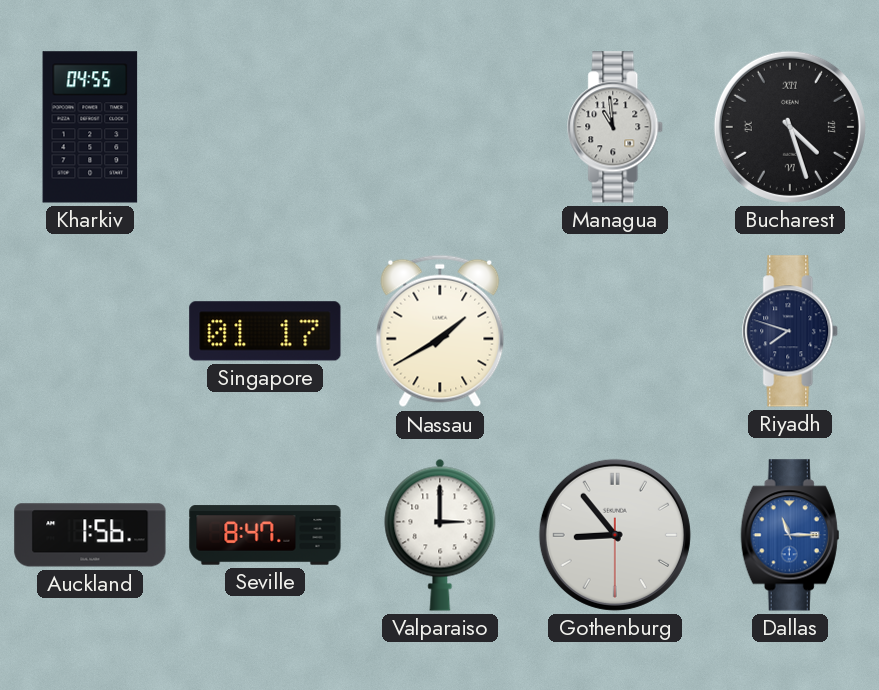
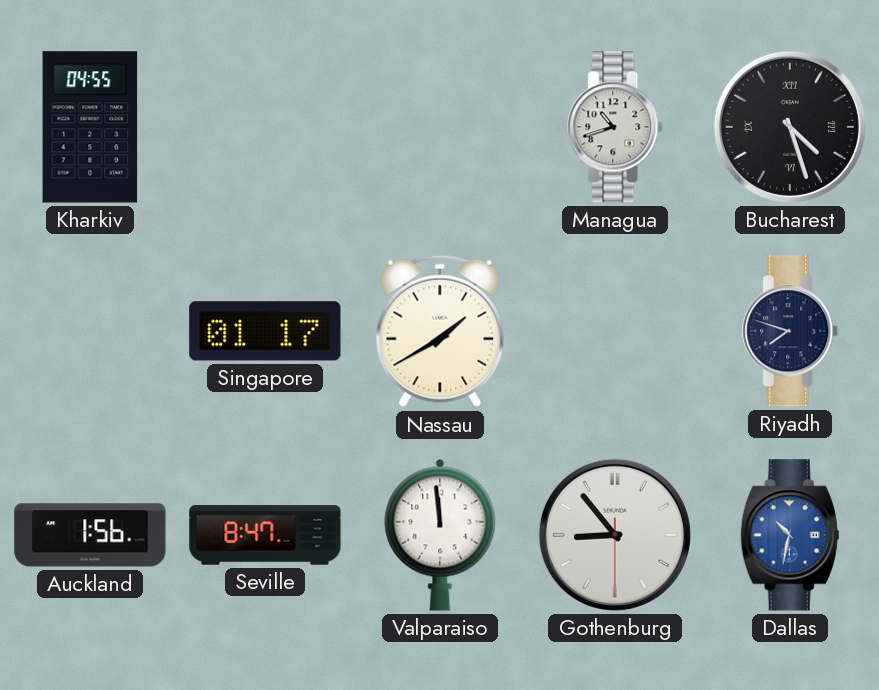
Managua: 10:59 -> 10:42 (616, 127)
Valparaiso: 3:00 -> 11:59 (440, 535)
Dallas: 11:15 -> 10:32 (790, 535)
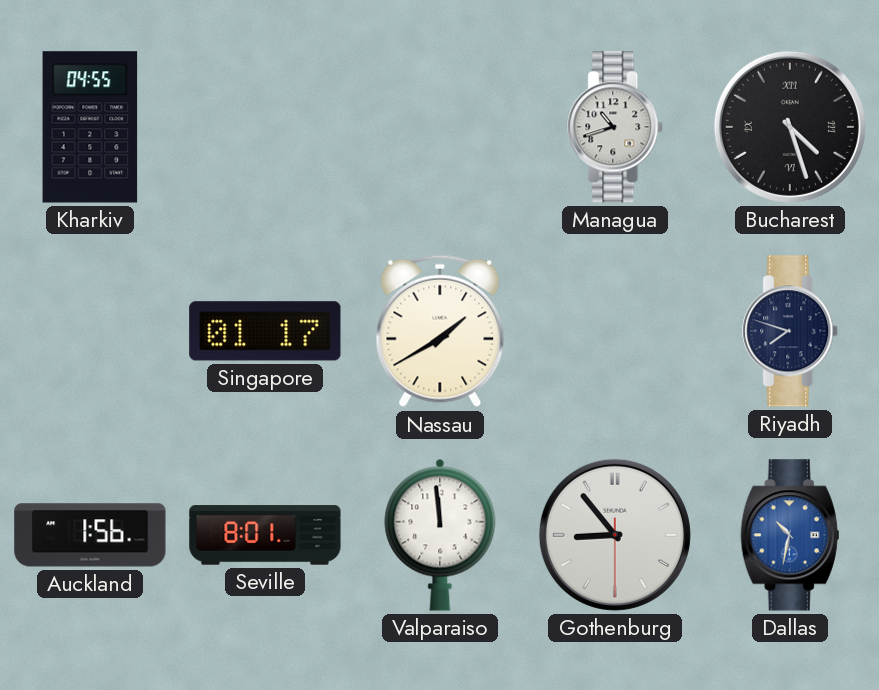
Seville: 8:47 -> 8:01 (265, 535)
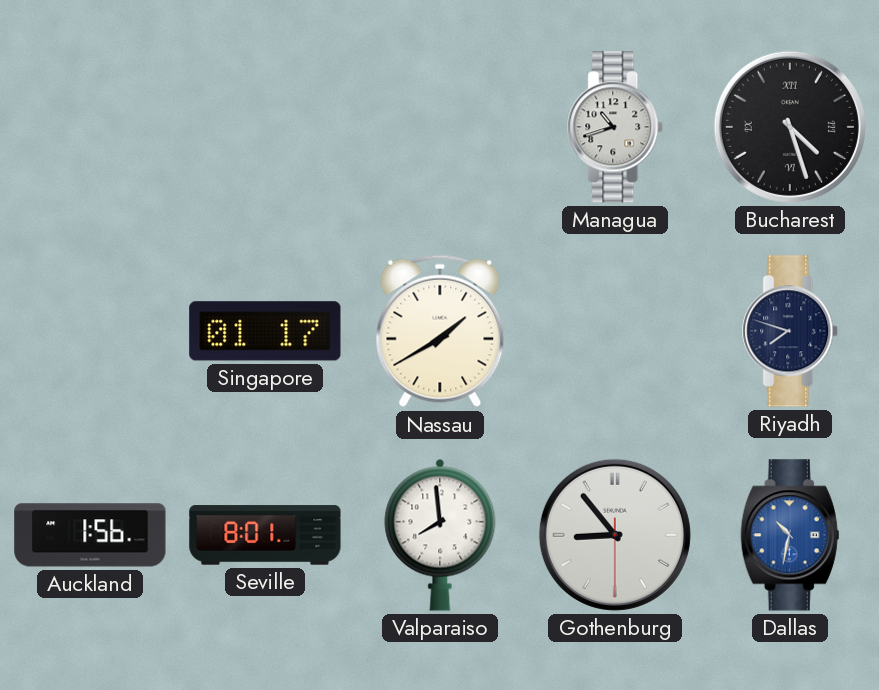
Kharkiv: 04:55 -> none (90, 127)
Valparaiso: 11:59 -> 7:59 (440, 535)
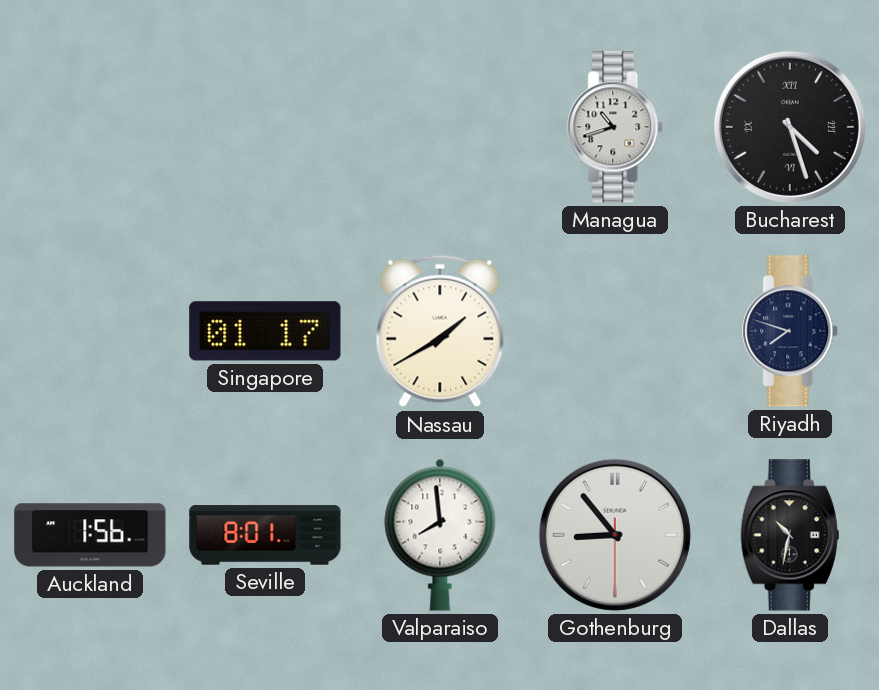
Dallas dial: blue -> black (790, 535)
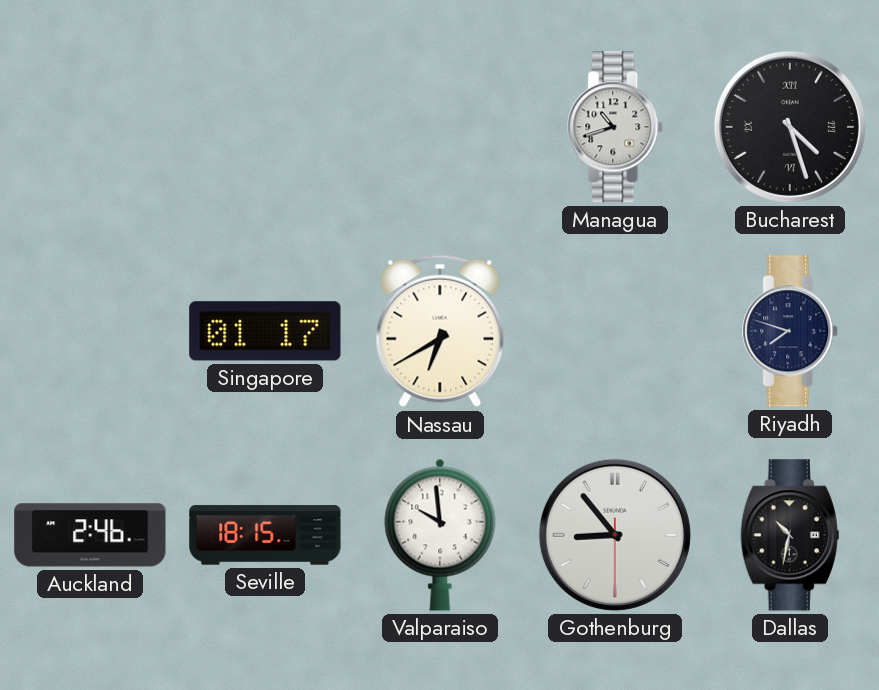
Nassau: 1:40 -> 6:40 (440, 331)
Auckland: 1:56 -> 2:46 (90, 535)
Seville: 8:01 -> 18:15 (265, 535)
Valparaiso: 7:59 -> 9:59 (440, 535)
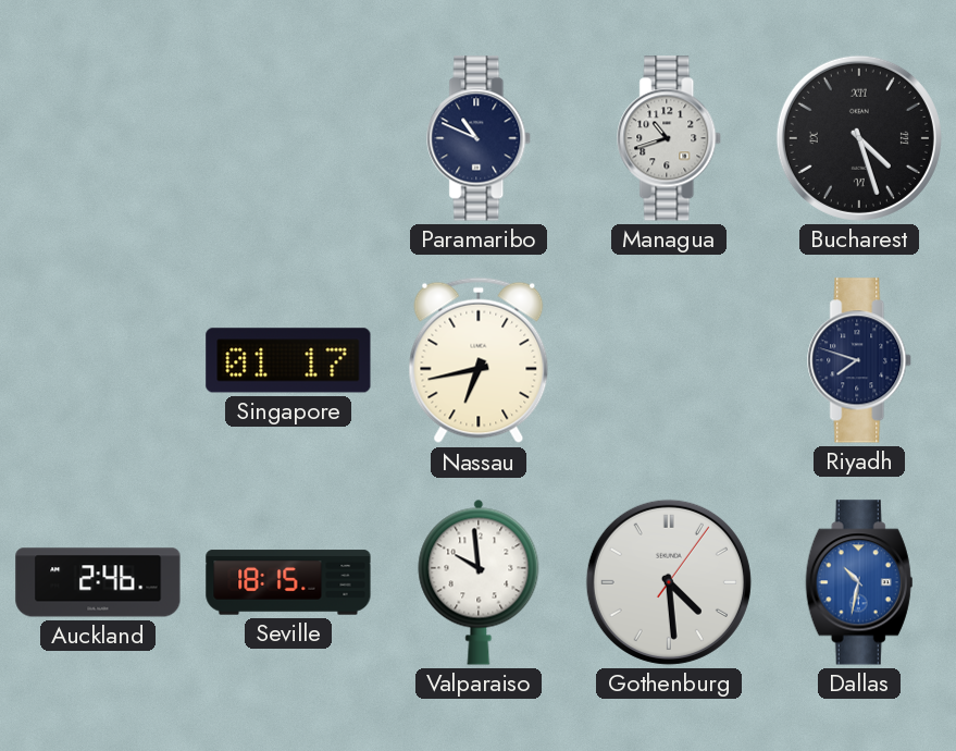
Paramaribo: none -> 10:49 (480, 138)
Nassau: 6:40 -> 6:43 (479, 360)
Gothenburg: 8:53 -> 4:29 (669, 582)
Dallas dial: black -> blue (859, 582)
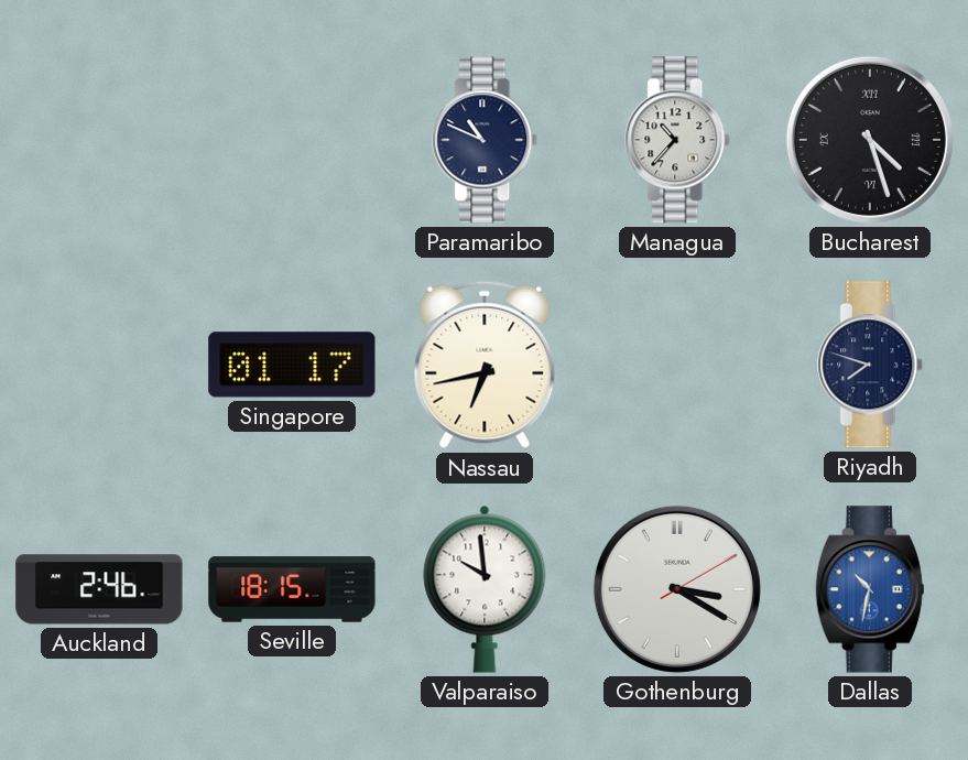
Managua: 10:42 -> 10:37 (678, 140)
Gothenburg: 4:29 -> 3:20 (677, 589)
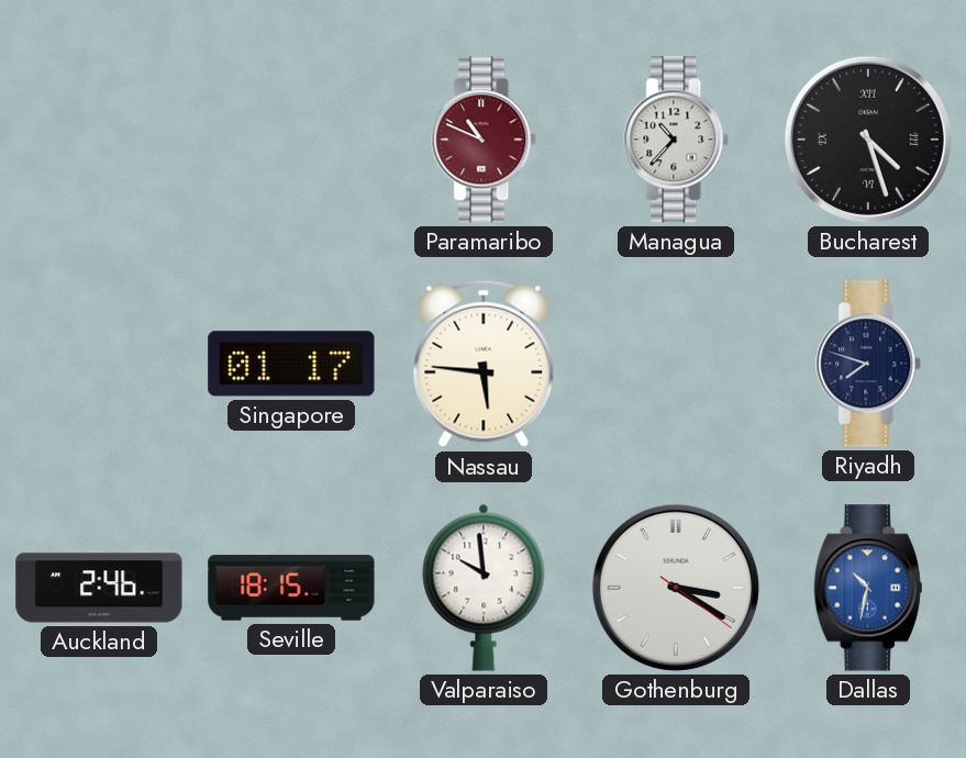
Paramaribo dial: navy -> burgundy (485, 140)
Nassau: 6:43 -> 5:46 (484, 364)
Gothenburg: 3:20:10 -> 3:20:21 (676, 588)
